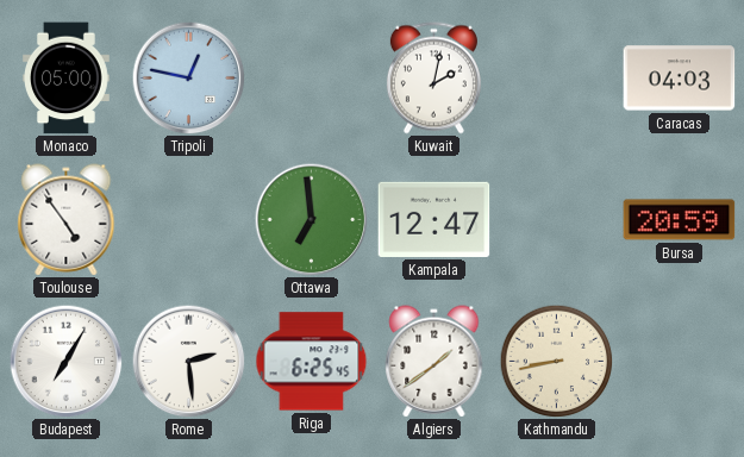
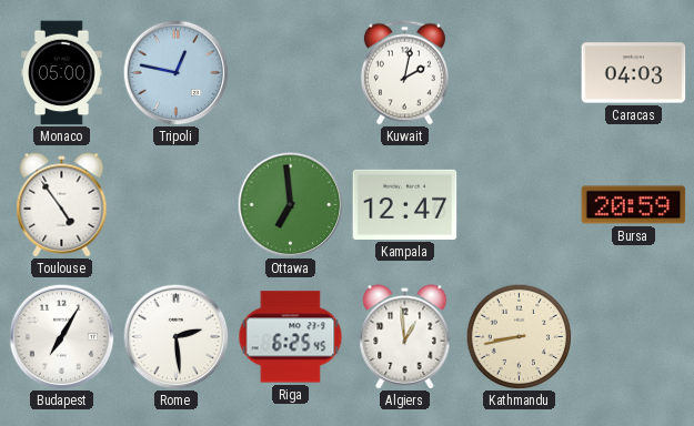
Algiers: 1:39 -> 12:59 (405, 337)
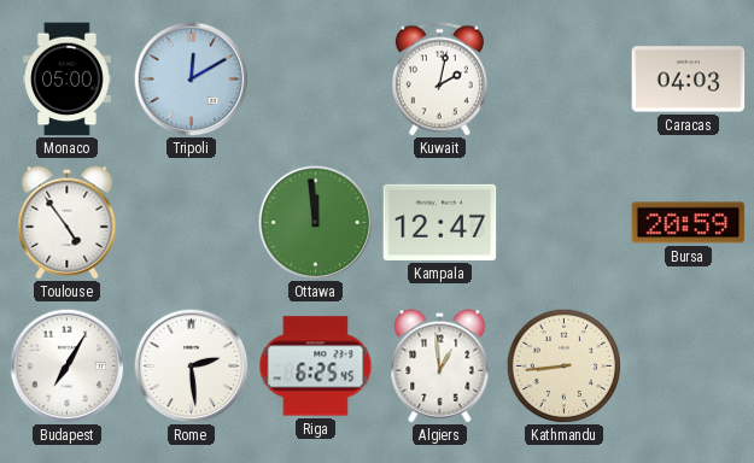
Tripoli: 12:47 -> 12:10 (191, 78)
Ottawa: 6:59 -> 11:59 (315, 222)
Kathmandu: 8:43 -> 8:44 (563, 365)
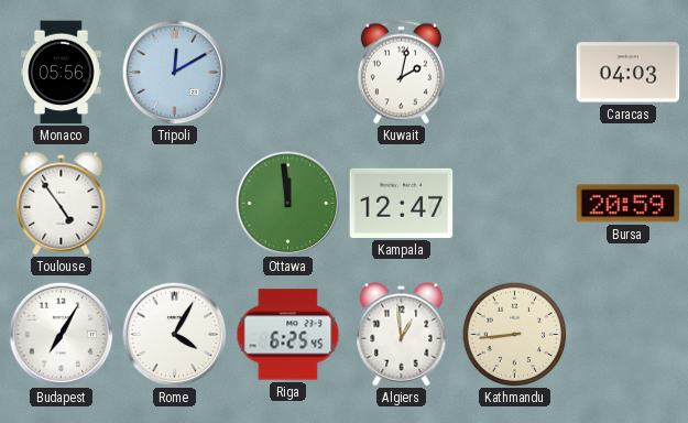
Monaco: 05:00 -> 05:56 (62, 73)
Rome: 2:29 -> 4:05 (174, 334)
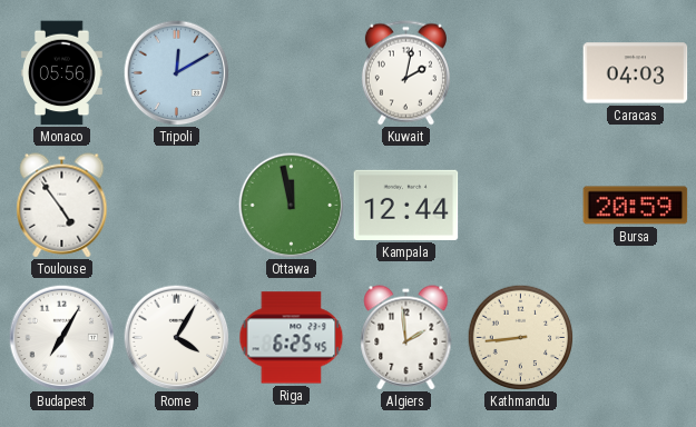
Ottawa: 11:59 -> 11:58 (291, 205)
Kampala: 12:47 -> 12:44 (406, 205)
Algiers: 12:59 -> 1:59 (406, 338)
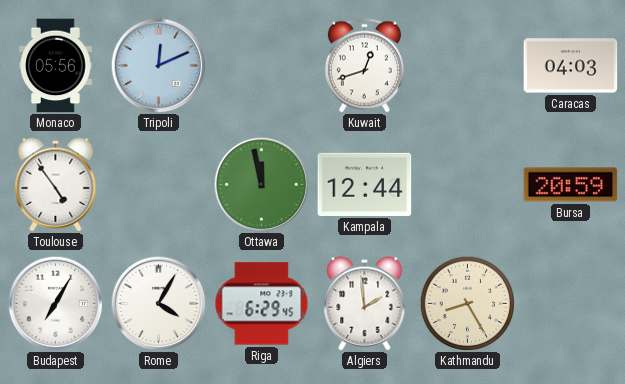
Tripoli: 12:10 -> 12:11 (158, 65)
Kuwait: 2:02 -> 12:42 (364, 66)
Riga: 6:25 -> 6:29 (262, 304)
Kathmandu: 8:44 -> 8:25 (467, 303)
